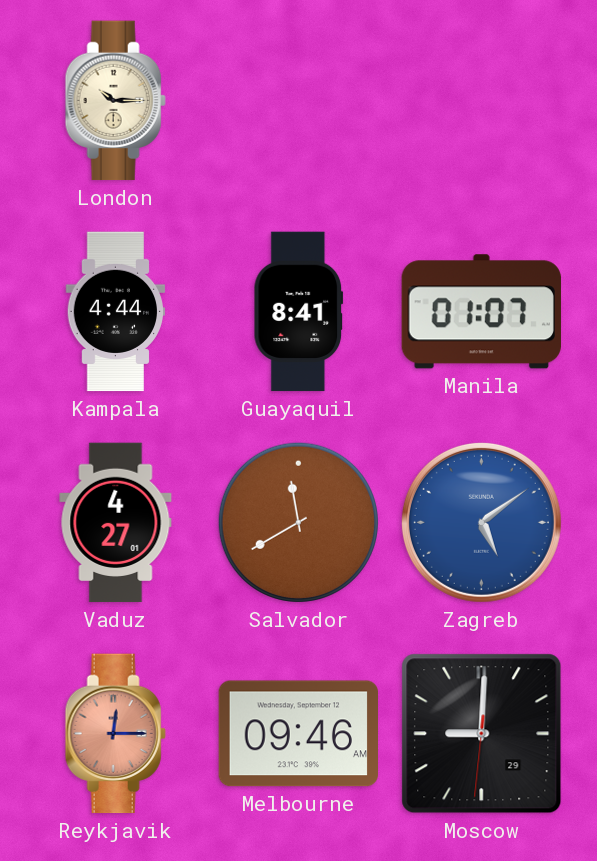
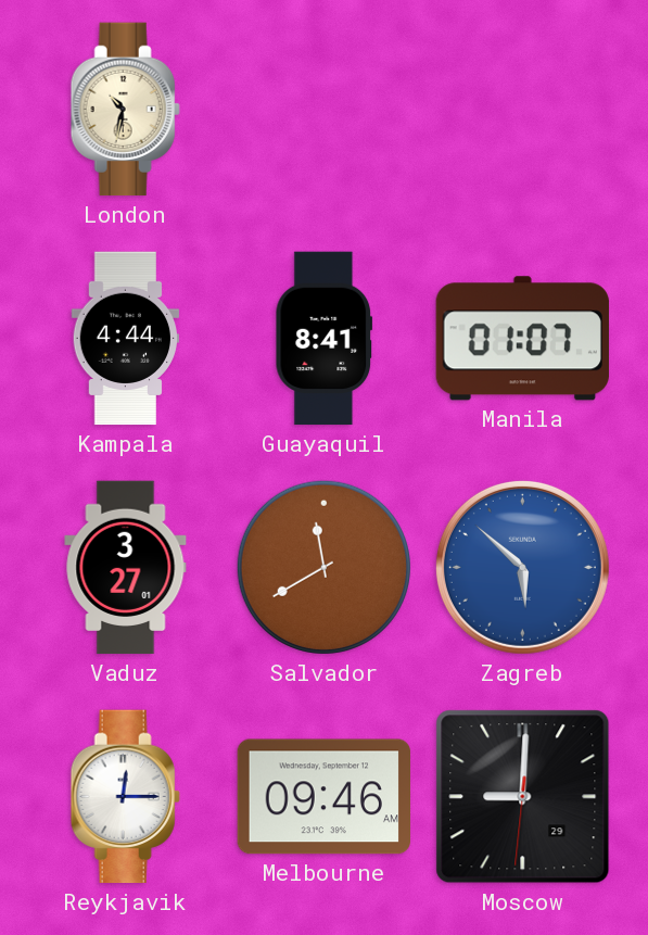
London: 10:15 -> 10:32 (125, 110)
Vaduz: 4:27 -> 3:27 (126, 568)
Zagreb: 5:09 -> 5:52 (522, 567)
Reykjavik dial: salmon -> white (125, 797)
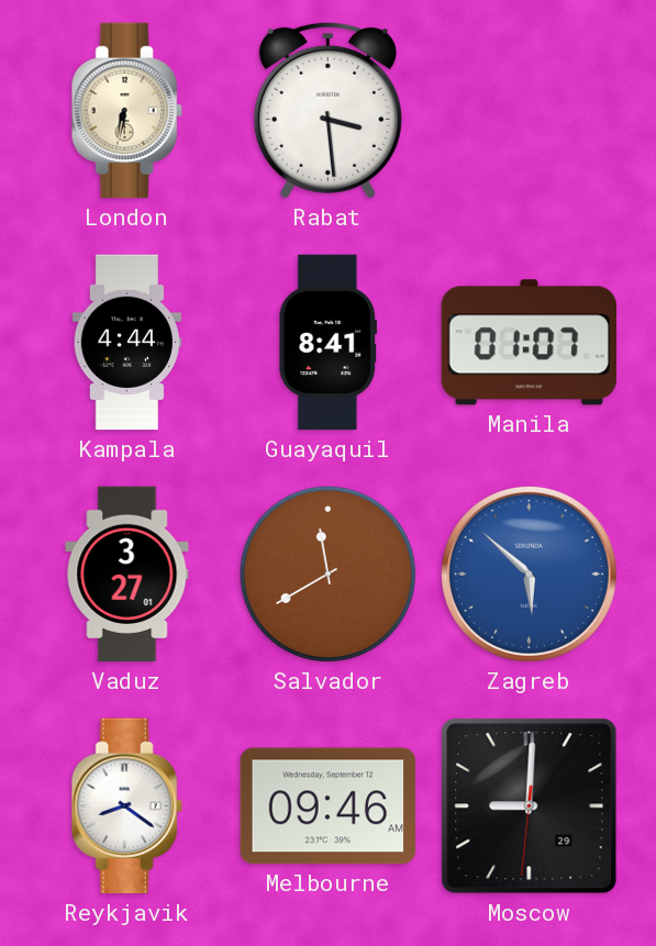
London: 10:32 -> 6:32 (126, 111)
Rabat: none -> 3:29 (327, 110)
Reykjavik: 12:15 -> 8:21 (126, 806)
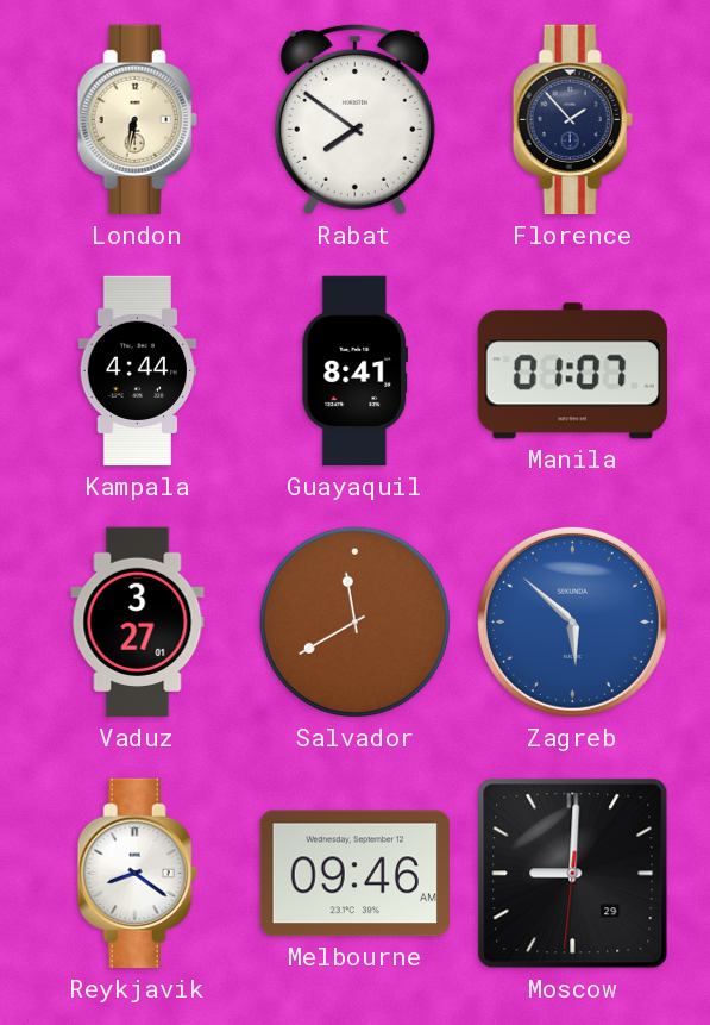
Rabat: 3:29 -> 7:51 (354, 119)
Florence: none -> 1:53 (572, 120)
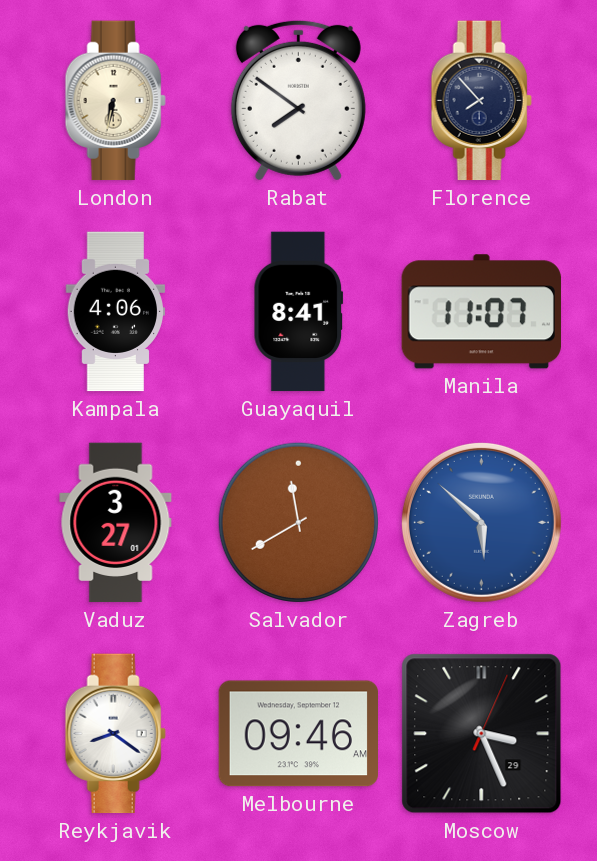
Florence: 1:53 -> 7:53 (481, 101)
Kampala: 4:44 -> 4:06 (116, 312)
Manila: 01:07 -> 11:07 (481, 312)
Moscow: 9:00 -> 3:26 (482, 734)
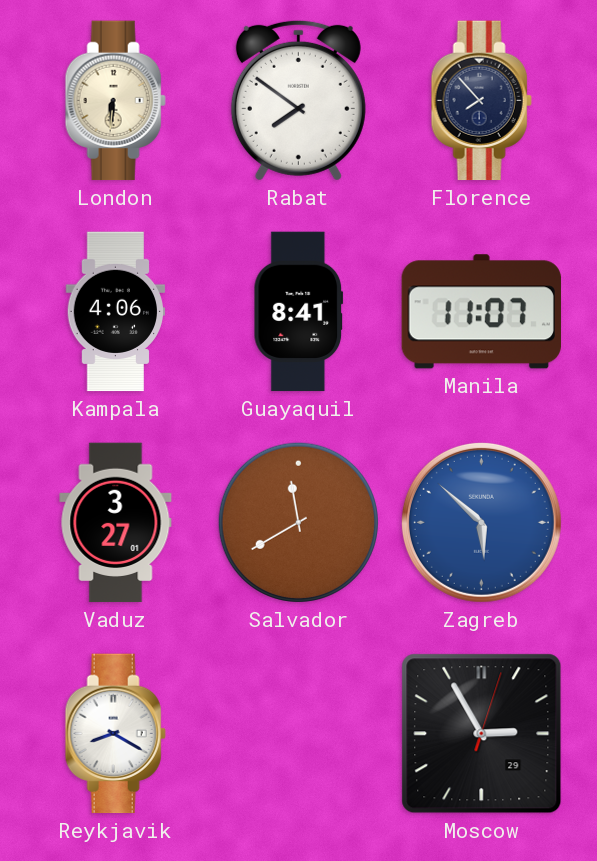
London: 6:32 -> 6:31 (115, 101)
Reykjavik: 8:21 -> 8:20 (115, 734)
Melbourne: 09:46 -> none (298, 734)
Moscow: 3:26 -> 2:55 (482, 734)
